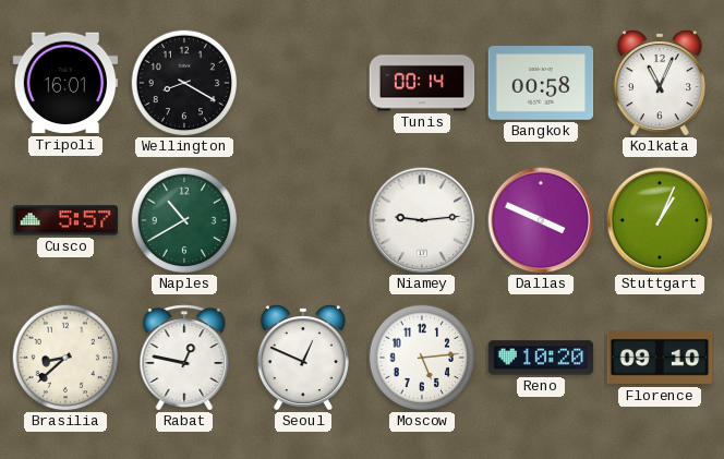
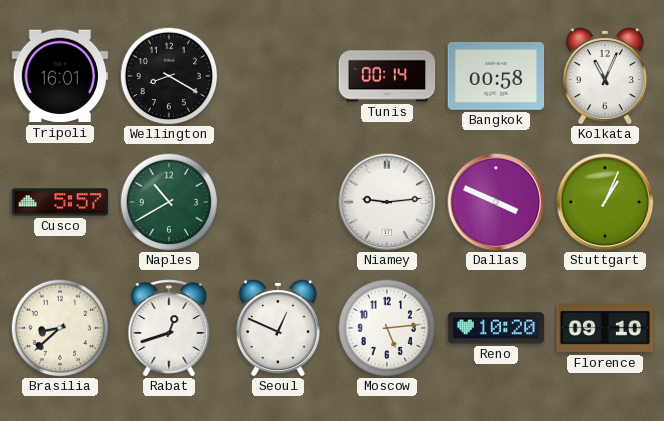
Rabat: 12:47 -> 12:42 (169, 328)
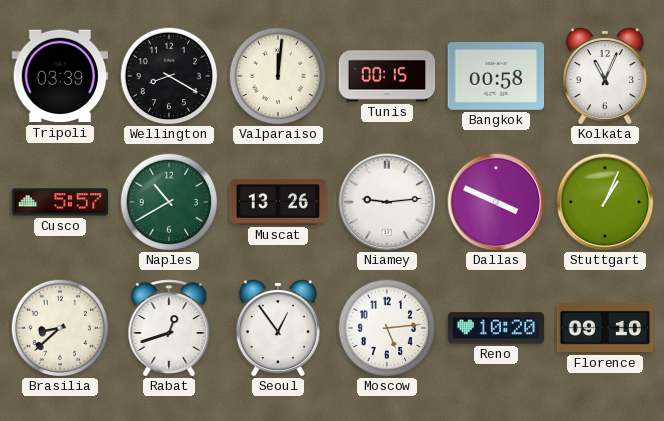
Tripoli: 16:01 -> 03:39 (60, 76)
Valparaiso: none -> 12:01 (278, 76)
Tunis: 00:14 -> 00:15 (387, 76)
Muscat: none -> 13:26 (278, 202)
Seoul: 12:49 -> 12:54 (278, 329)
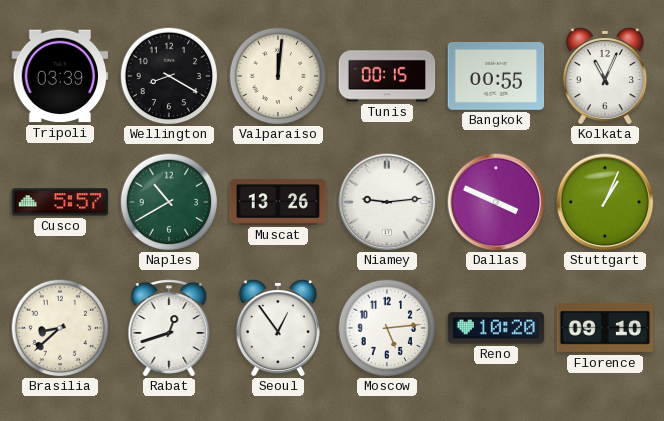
Bangkok: 00:58 -> 00:55 (496, 77)
